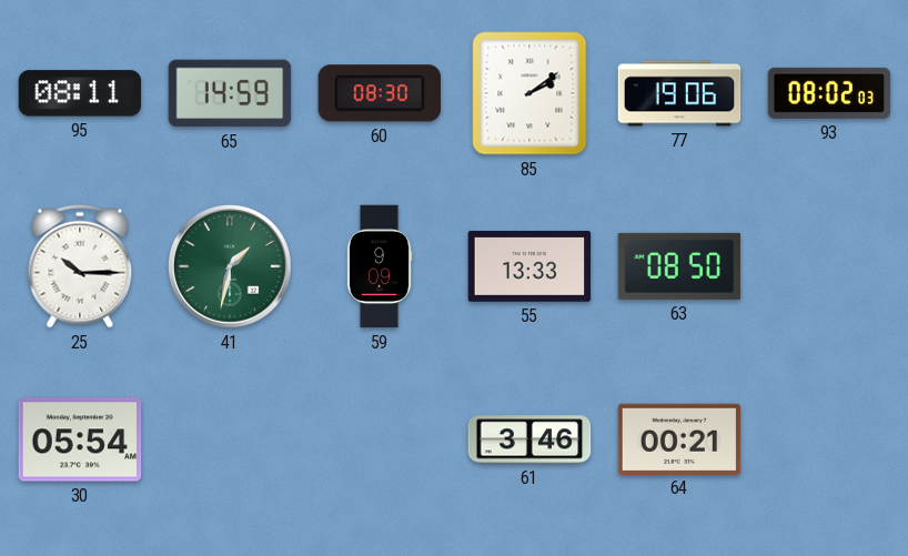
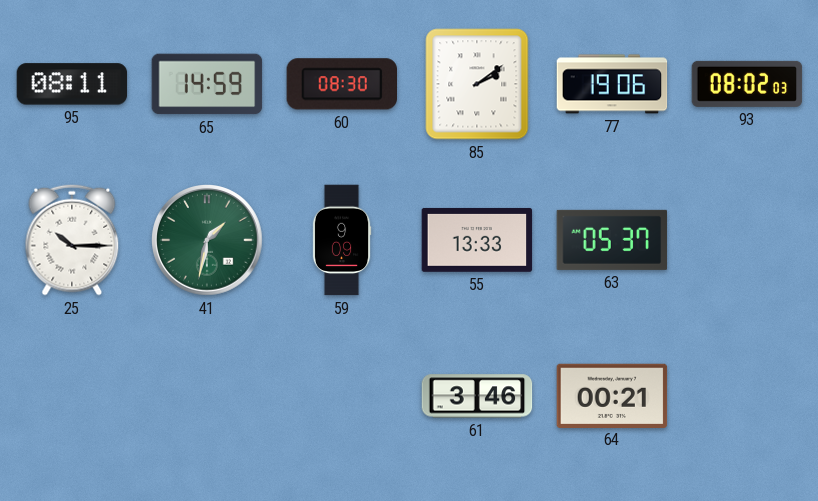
63: 08:50 -> 05:37 (612, 240)
30: 05:54 -> none (80, 439)
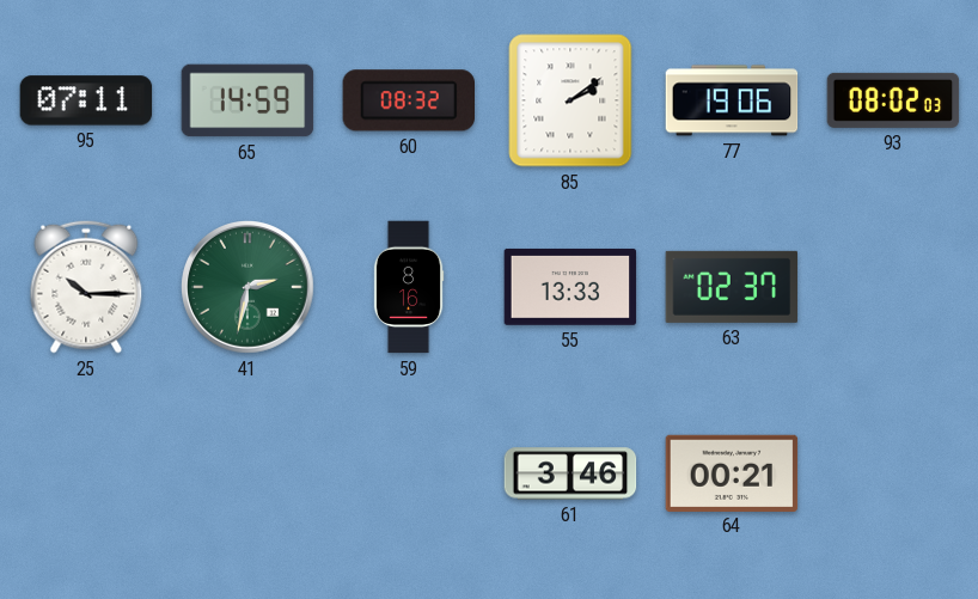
95: 08:11 -> 07:11 (86, 100)
60: 08:30 -> 08:32 (408, 100)
41: 1:32 -> 2:32 (249, 288)
59: 9:09 -> 8:16 (409, 287)
63: 05:37 -> 02:37 (732, 287)
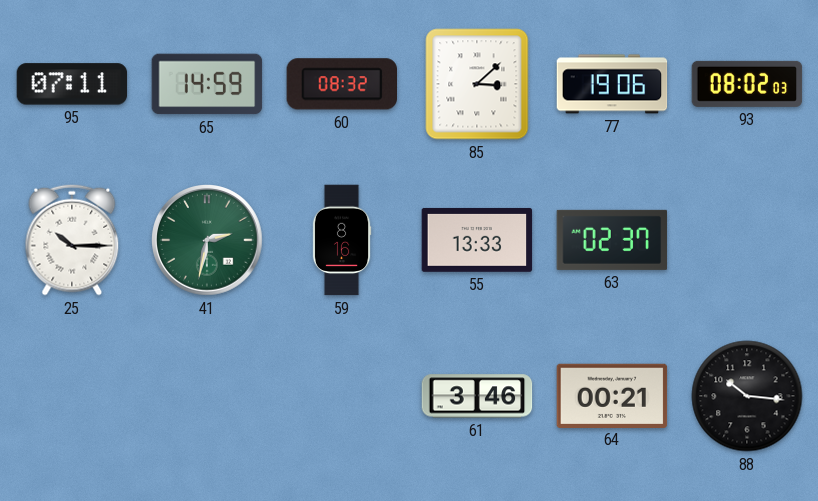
85: 2:09 -> 3:08 (477, 84)
88: none -> 10:16 (747, 396)
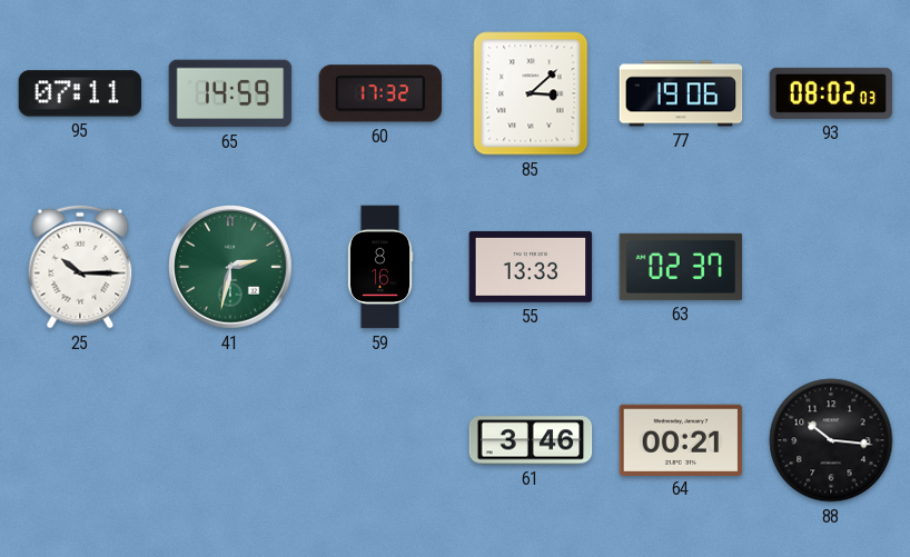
60: 08:32 -> 17:32 (379, 93)
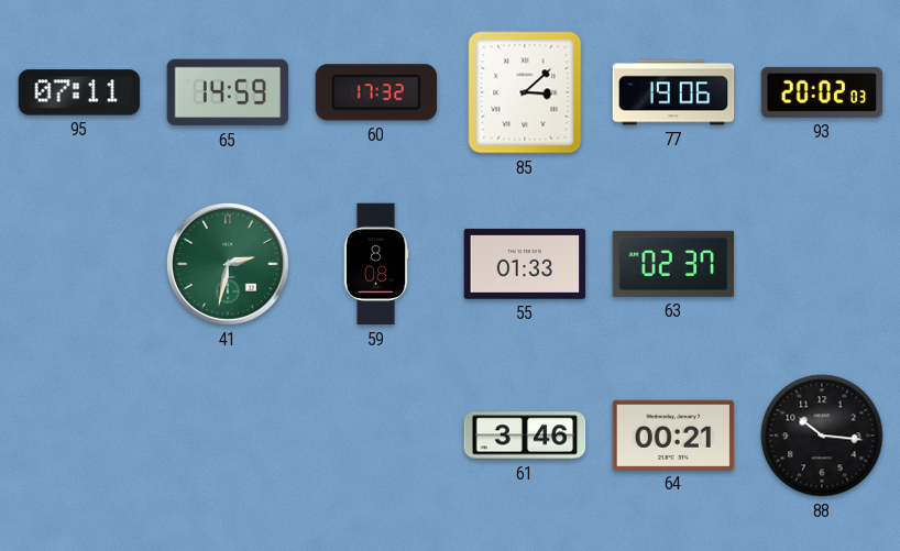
93: 08:02 -> 20:02 (822, 92)
25: 10:15 -> none (80, 267)
59: 8:16 -> 8:08 (376, 264)
55: 13:33 -> 01:33 (525, 264)
